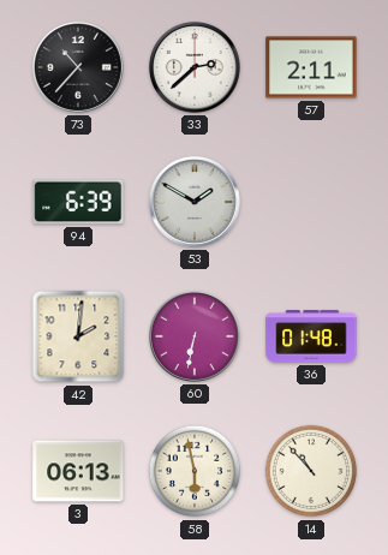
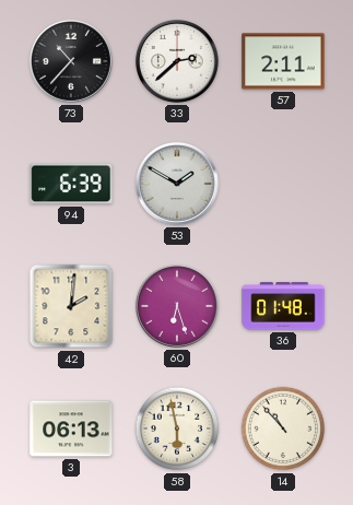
60: 6:32 -> 6:27 (177, 306)
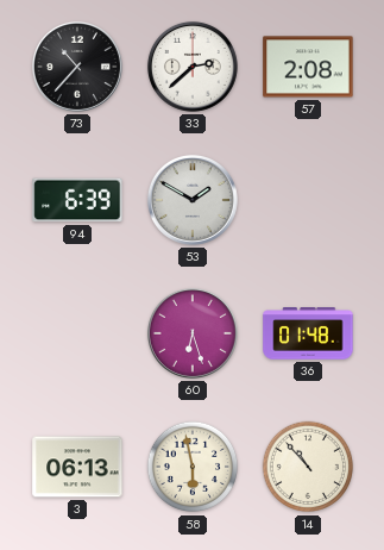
57: 2:11 -> 2:08 (308, 67)
42: 2:01 -> none (71, 306)
